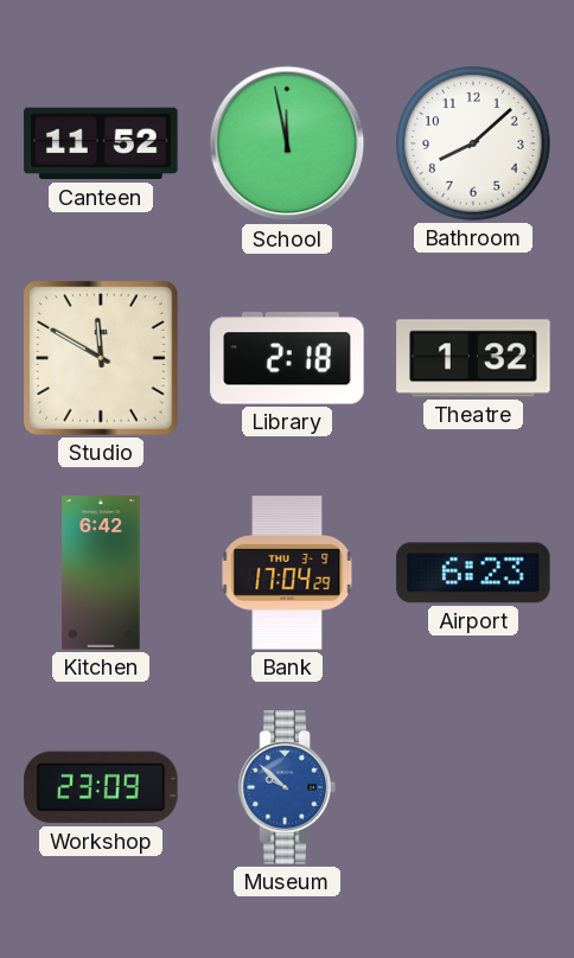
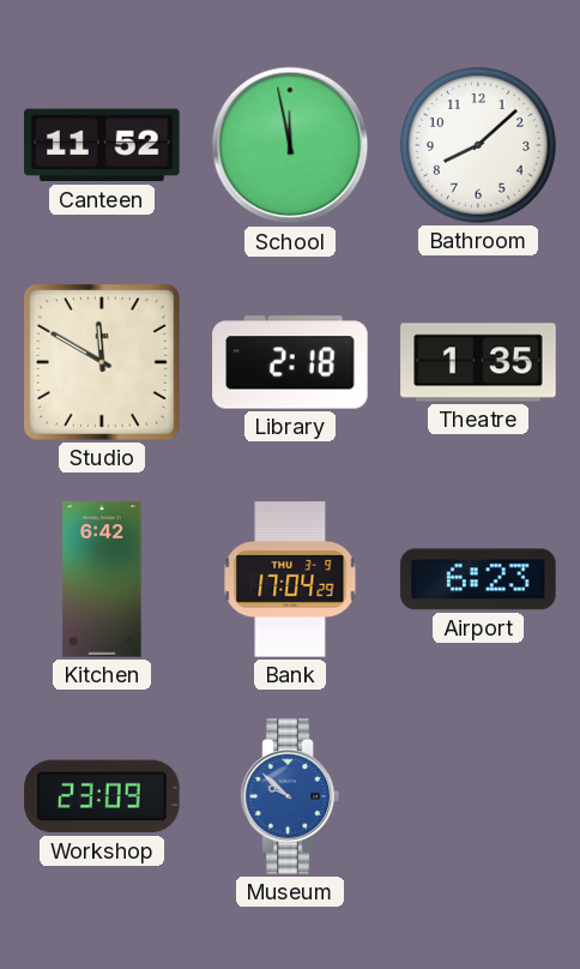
Theatre: 1:32 -> 1:35 (478, 362)
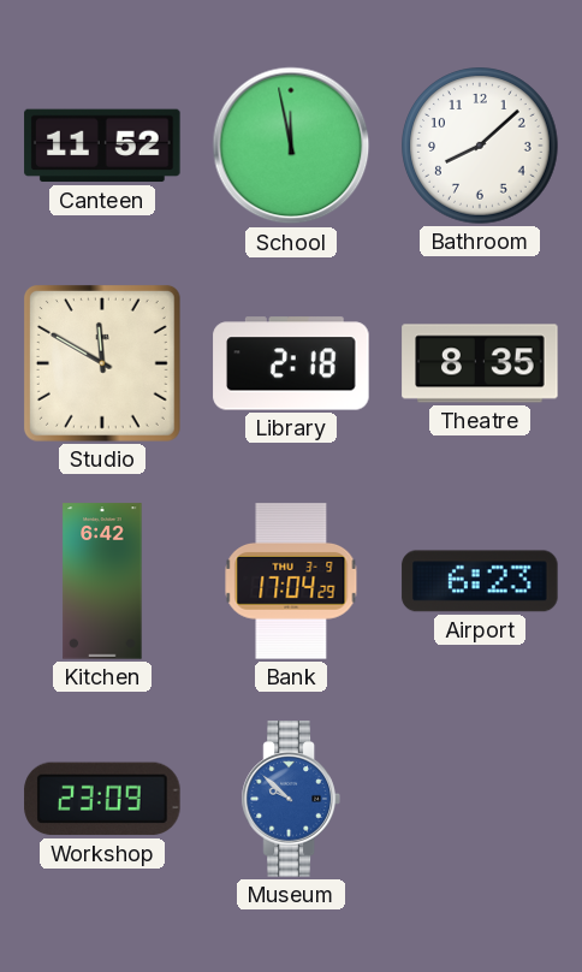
Theatre: 1:35 -> 8:35 (480, 363)
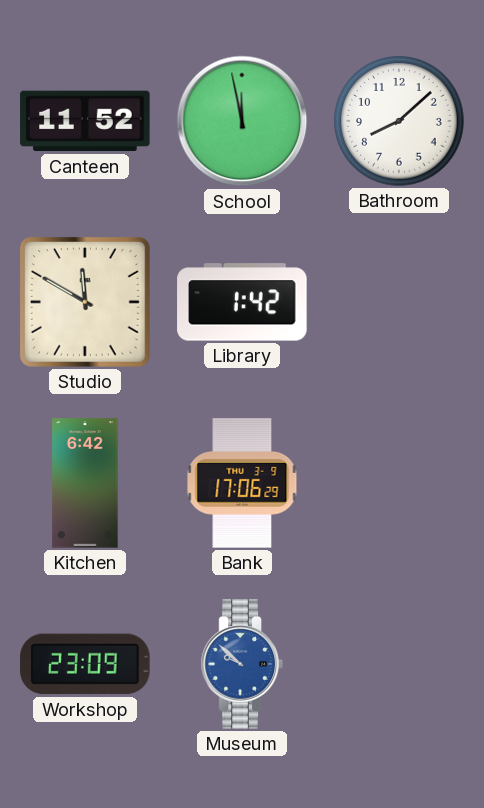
Library: 2:18 -> 1:42 (242, 302)
Theatre: 8:35 -> none (480, 363)
Bank: 17:04 -> 17:06 (242, 483)
Airport: 6:23 -> none (480, 581)
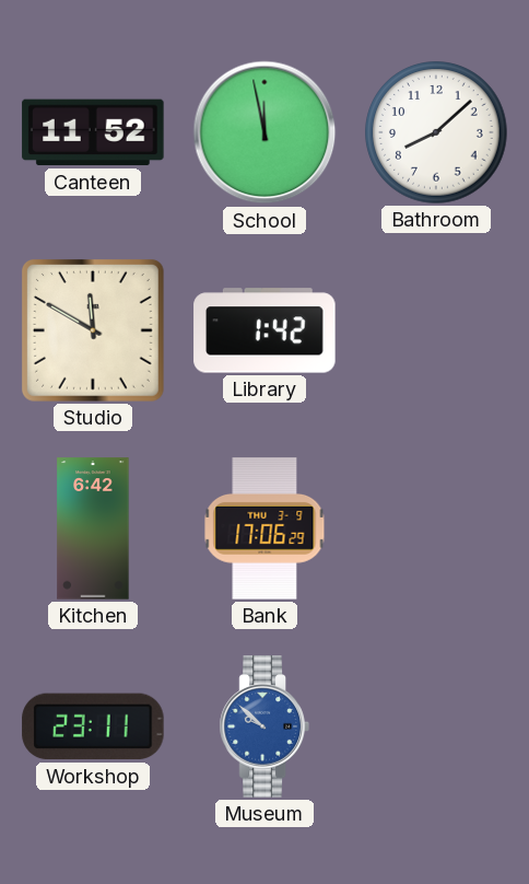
Workshop: 23:09 -> 23:11 (93, 726)
